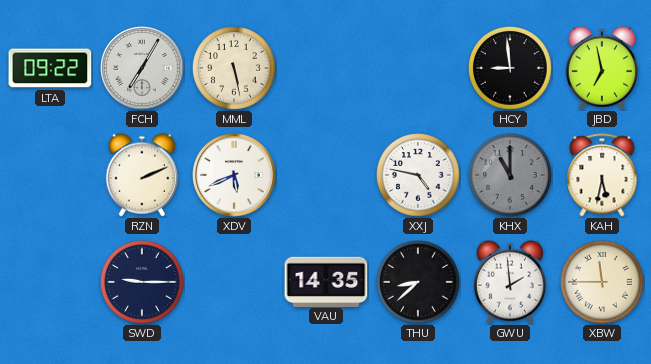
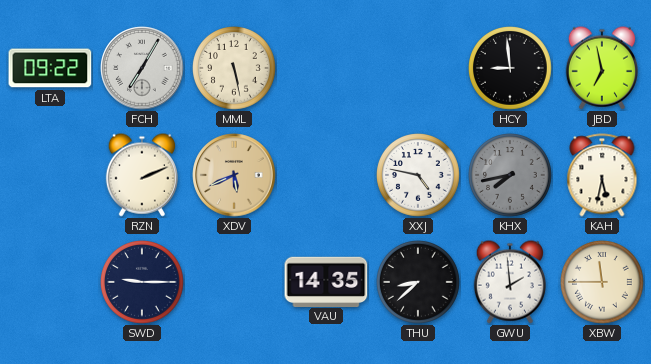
XDV dial: white -> champagne (234, 175)
KHX: 11:00 -> 7:43 (511, 176)
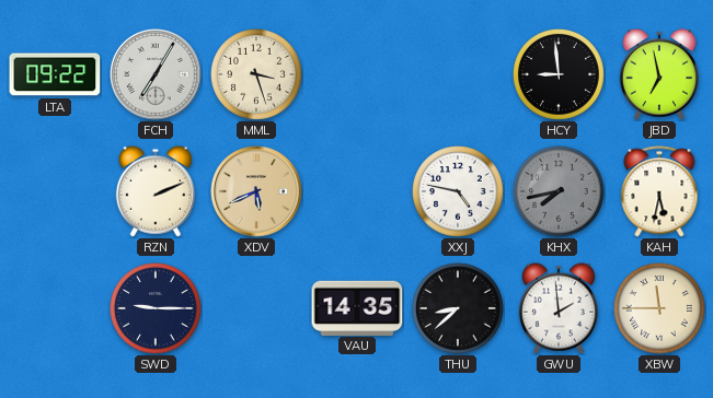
MML: 5:28 -> 3:27 (257, 75)
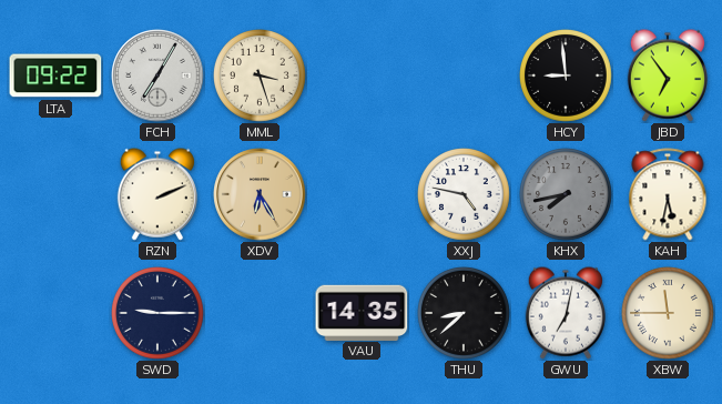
JBD: 6:58 -> 6:54 (668, 75)
XDV: 5:41 -> 6:25 (260, 194)
GWU: 1:59 -> 7:02 (566, 313)
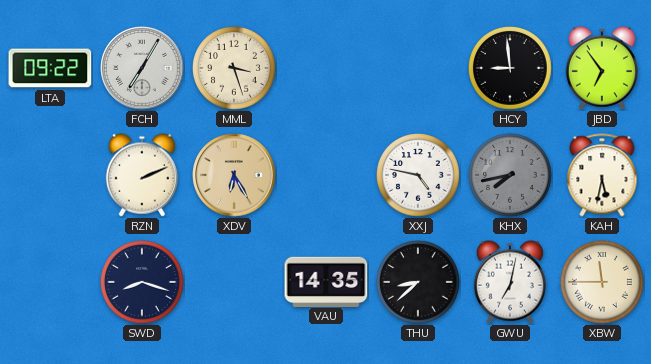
SWD: 9:15 -> 8:18 (143, 283)
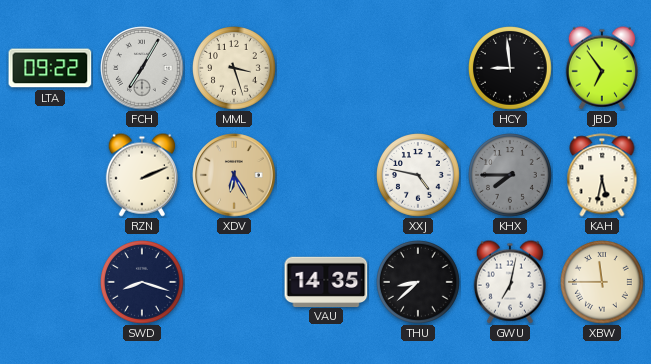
KHX: 7:43 -> 7:45 (511, 176)
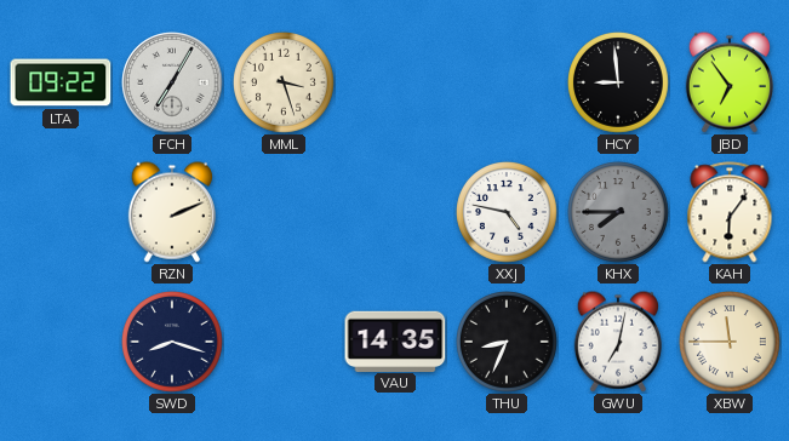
XDV: 6:25 -> none (234, 175)
KAH: 5:32 -> 6:06 (730, 212)
THU: 8:38 -> 8:34 (508, 343)
